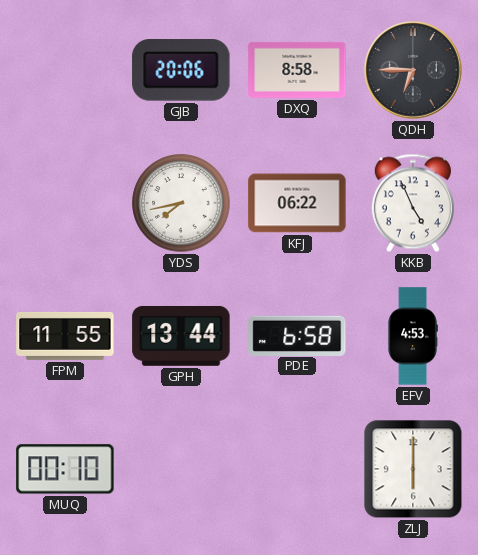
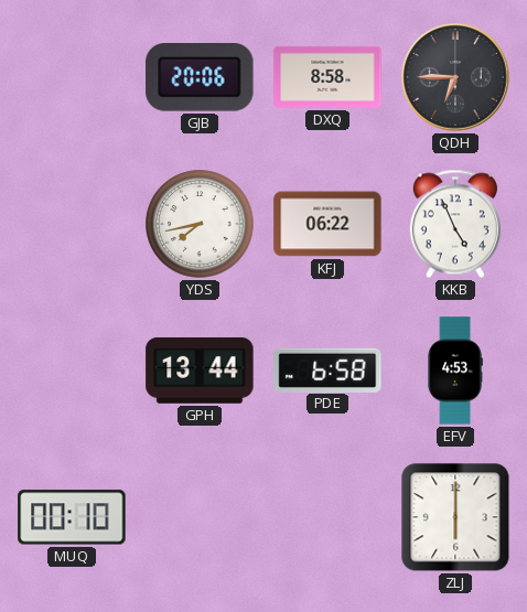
FPM: 11:55 -> none (65, 336)
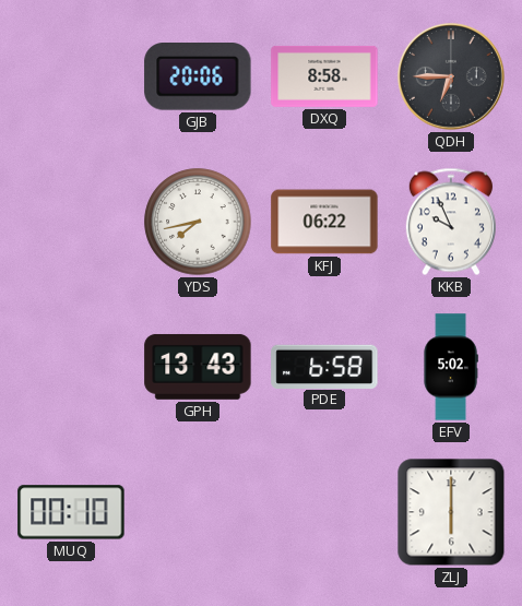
KKB: 4:56 -> 9:56 (451, 222)
GPH: 13:44 -> 13:43 (198, 367)
EFV: 4:53 -> 5:02 (451, 367)
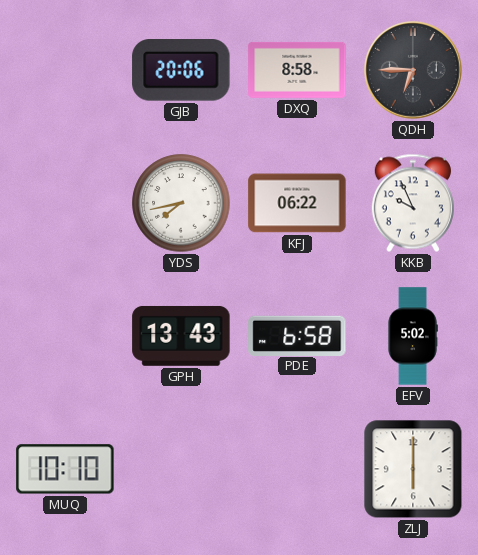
MUQ: 00:10 -> 10:10 (65, 469)
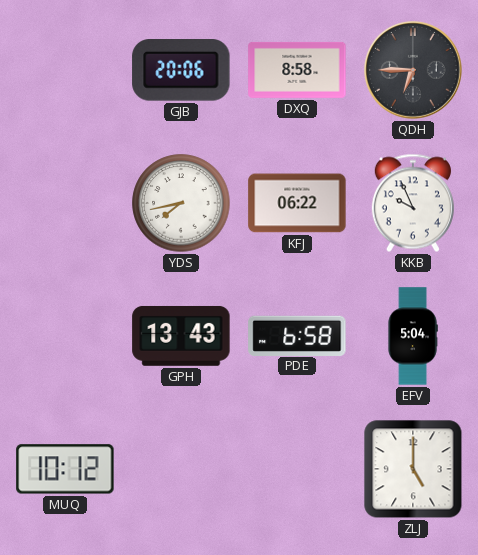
EFV: 5:02 -> 5:04 (413, 336)
MUQ: 10:10 -> 10:12 (65, 469)
ZLJ: 6:00 -> 5:00 (413, 469)
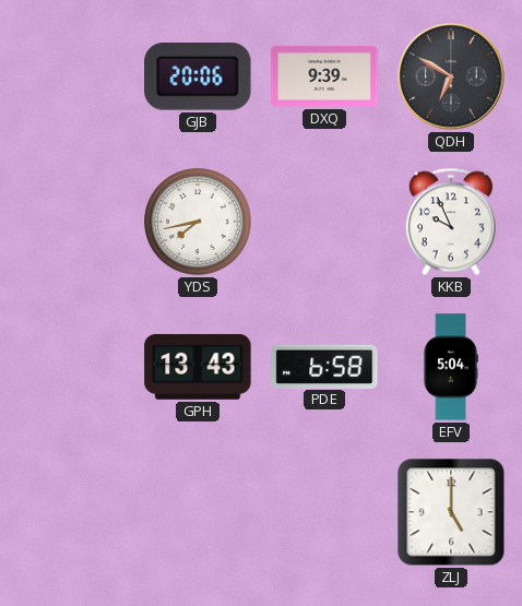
DXQ: 8:58 -> 9:39 (324, 76)
QDH: 6:45 -> 6:50 (452, 78)
KFJ: 06:22 -> none (297, 203)
MUQ: 10:12 -> none (65, 469)
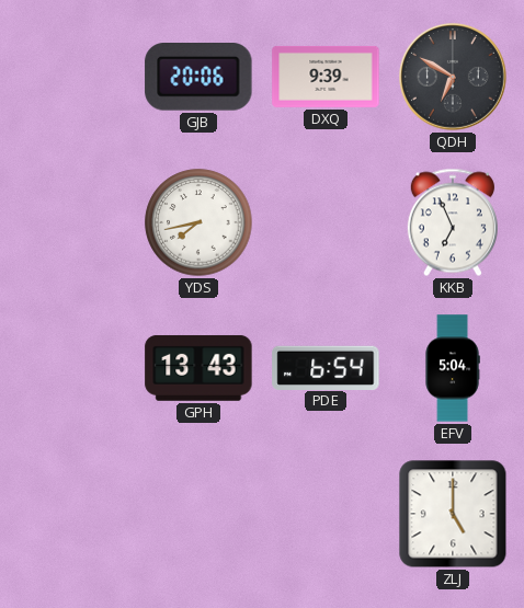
KKB: 9:56 -> 6:56 (453, 222)
PDE: 6:58 -> 6:54 (326, 367)
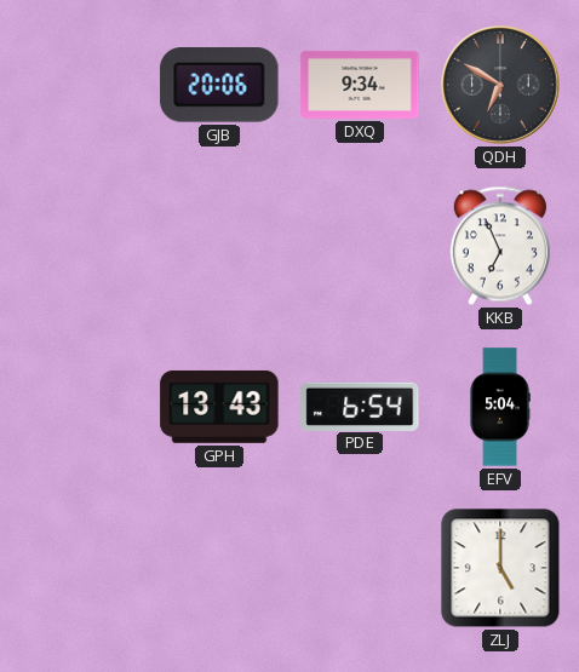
DXQ: 9:39 -> 9:34 (360, 85)
YDS: 7:43 -> none (198, 222)
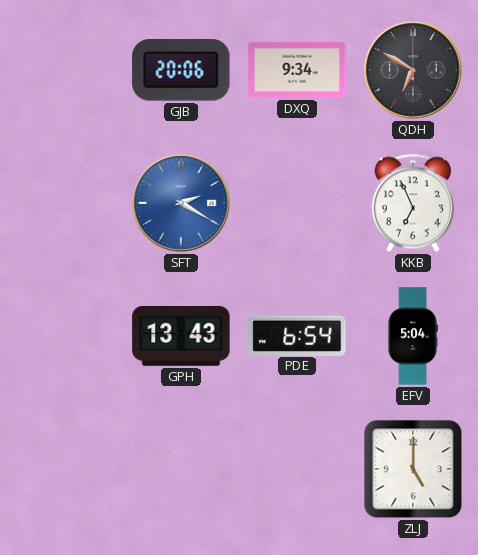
SFT: none -> 2:20 (182, 204)
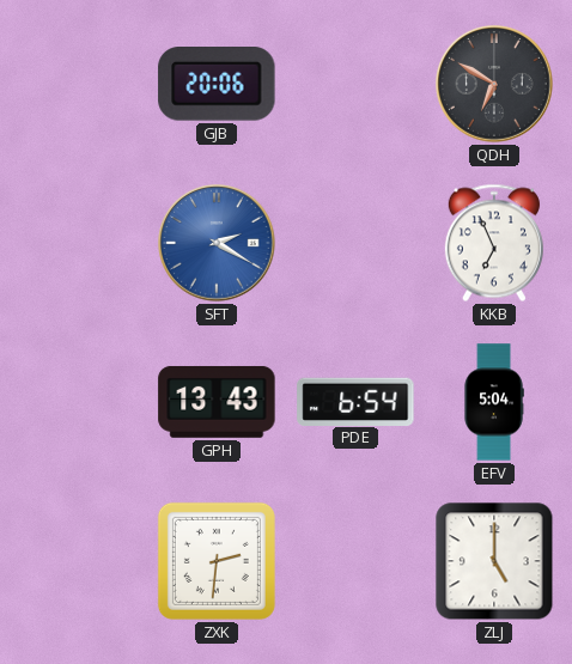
DXQ: 9:34 -> none (297, 70)
ZXK: none -> 2:31 (217, 561)
